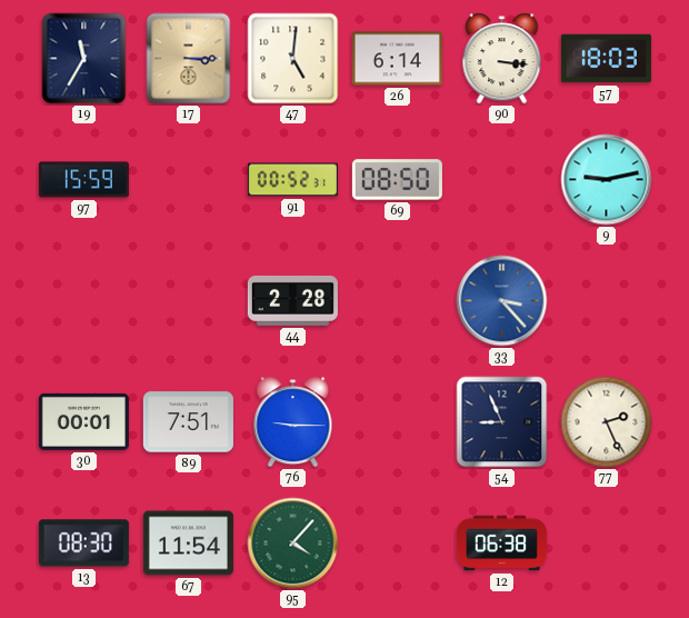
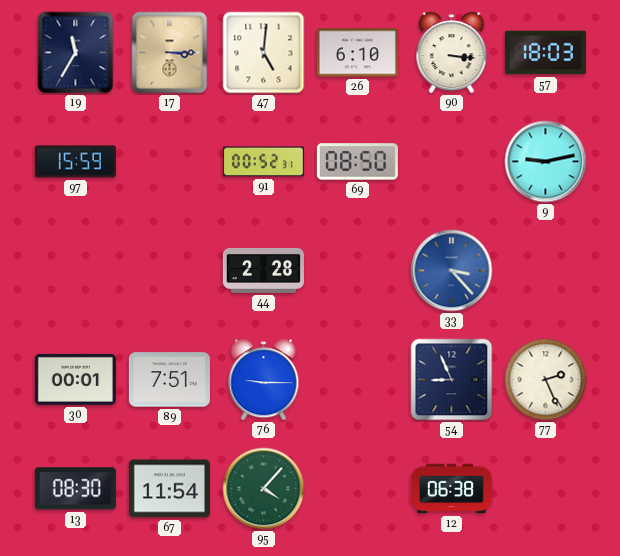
26: 6:14 -> 6:10 (357, 53)
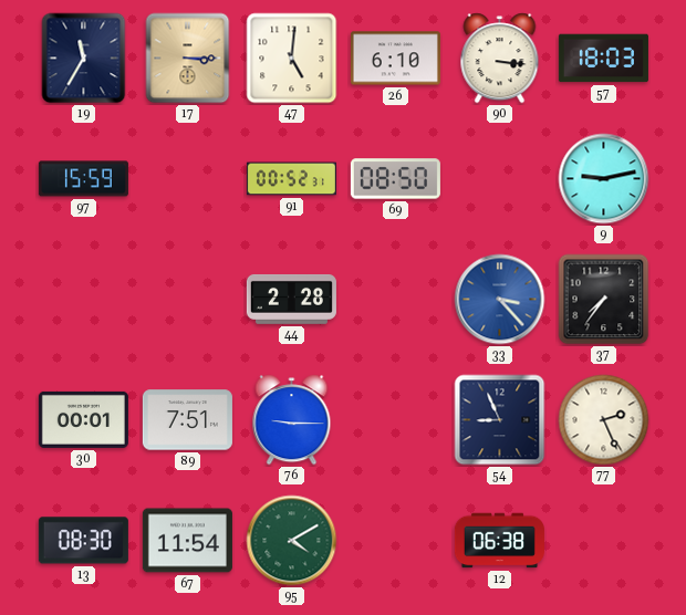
37: none -> 7:36 (604, 300)
95: 4:07 -> 4:10 (292, 541)
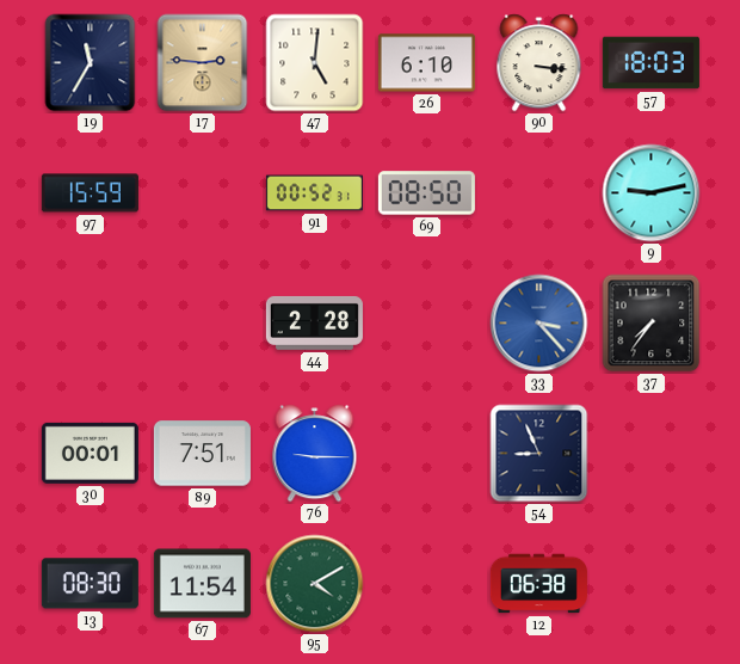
17: 3:15 -> 2:46 (203, 63)
77: 2:26 -> none (604, 420)
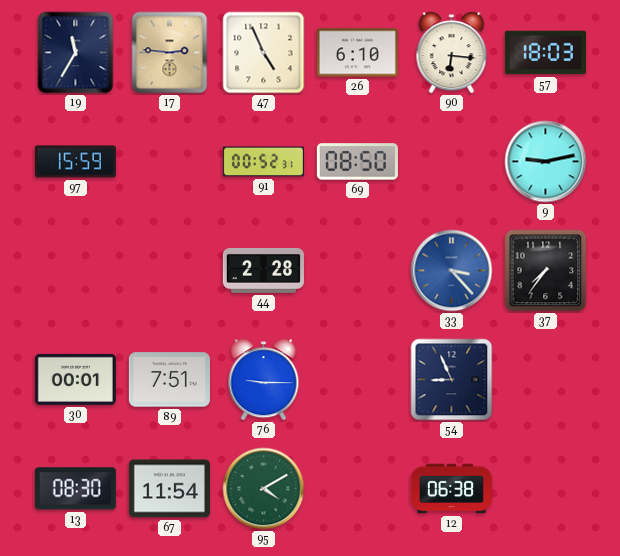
47: 5:01 -> 4:56 (264, 53)
90: 3:16 -> 6:16 (452, 53)
